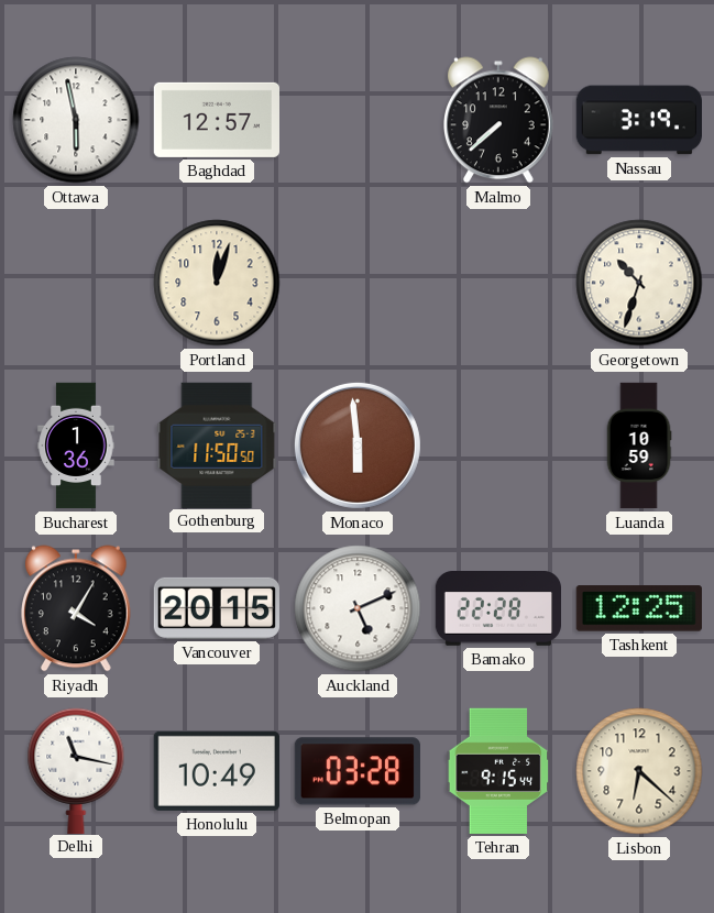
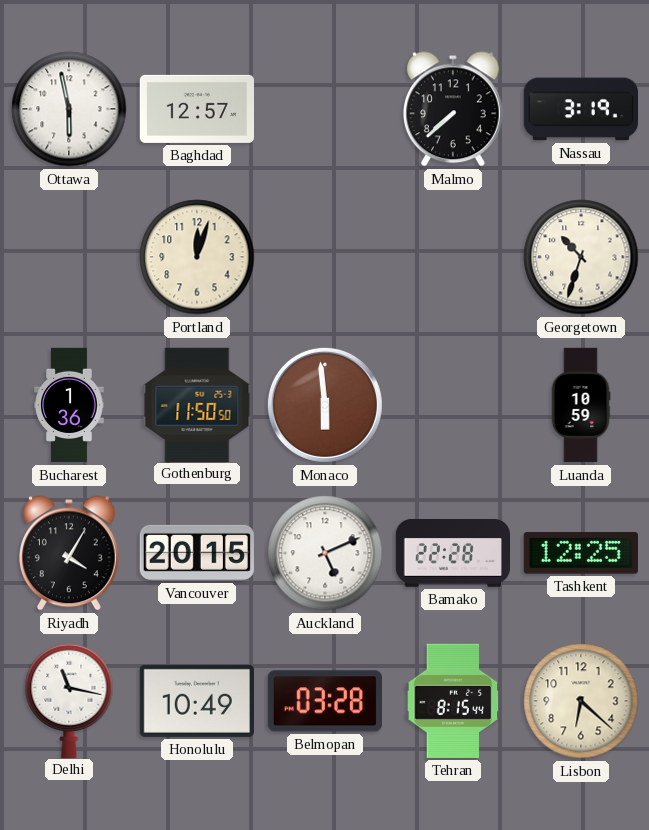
Tehran: 9:15 -> 8:15 (453, 701)
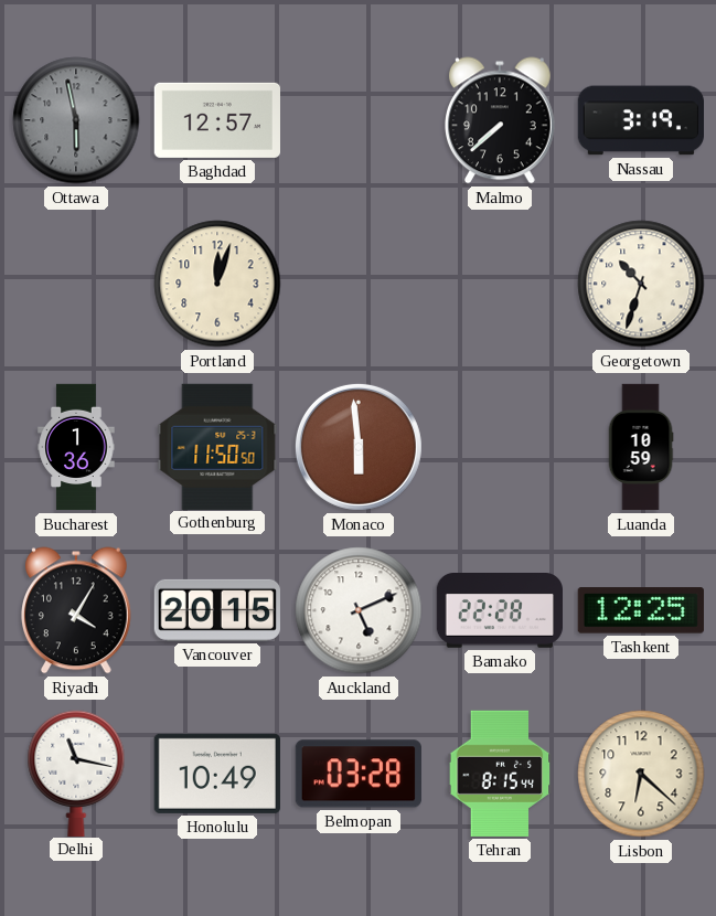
Ottawa dial: white -> grey (76, 120)
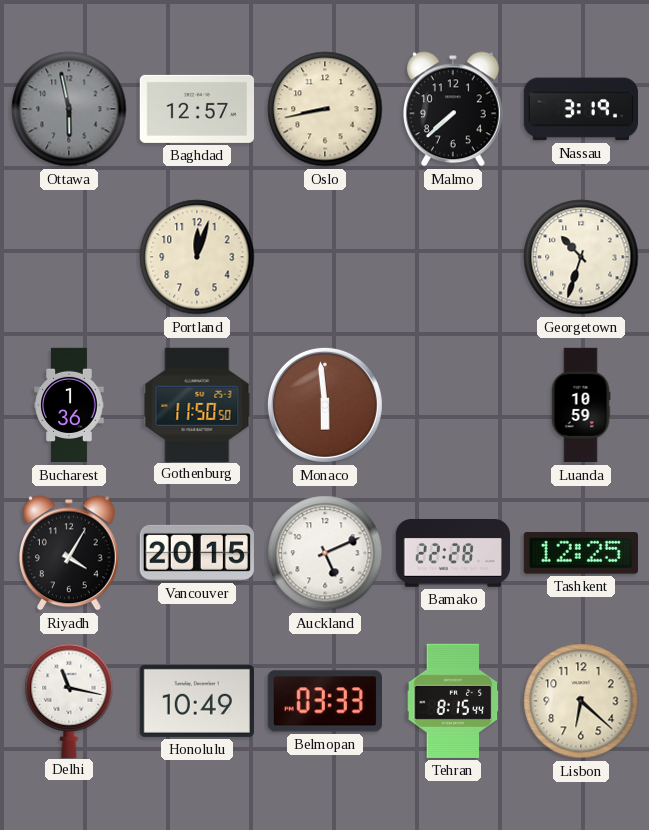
Oslo: none -> 8:43 (325, 109)
Belmopan: 03:28 -> 03:33 (325, 701)
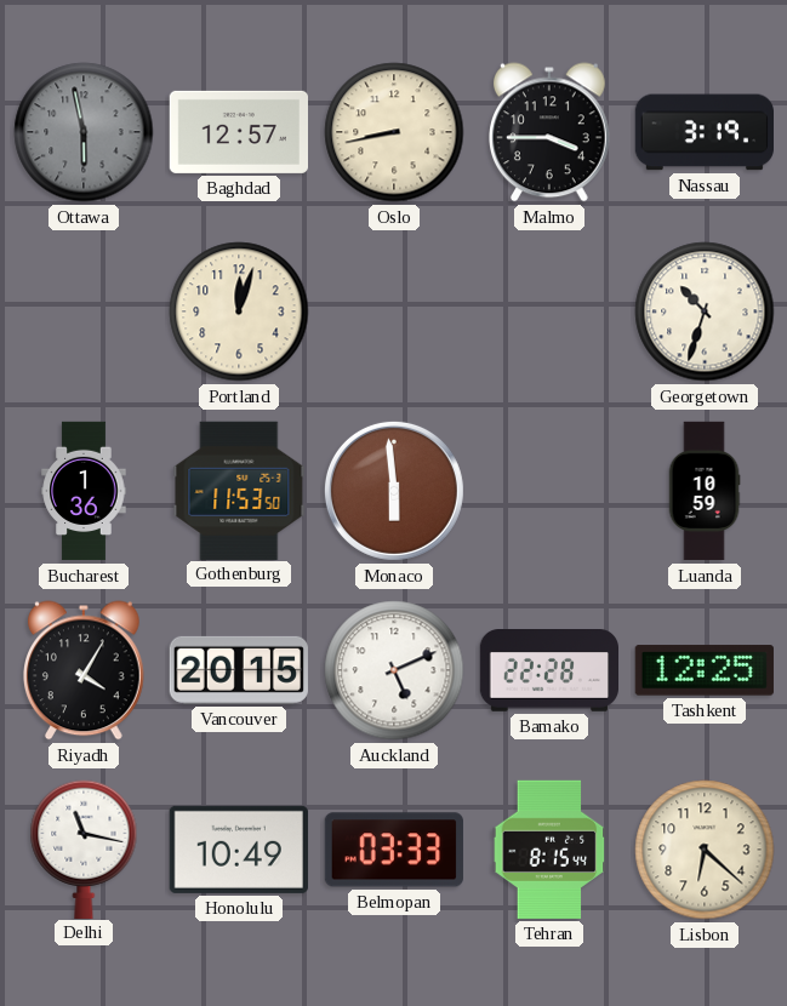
Malmo: 7:38 -> 3:45 (551, 132)
Gothenburg: 11:50 -> 11:53 (239, 490)
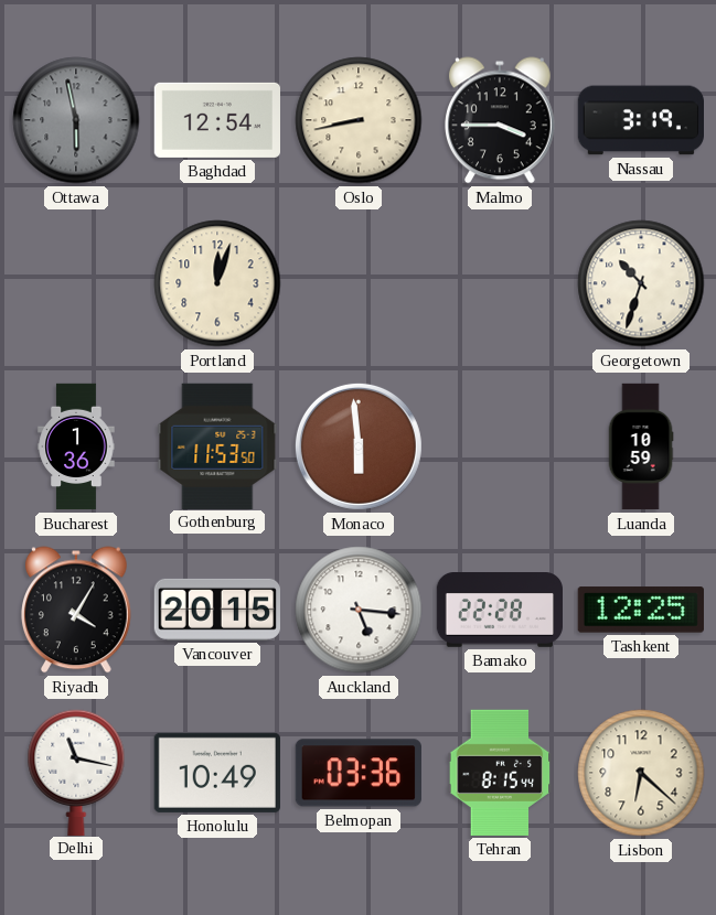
Baghdad: 12:57 -> 12:54 (216, 120)
Auckland: 5:11 -> 5:16 (359, 610)
Belmopan: 03:33 -> 03:36 (359, 773)
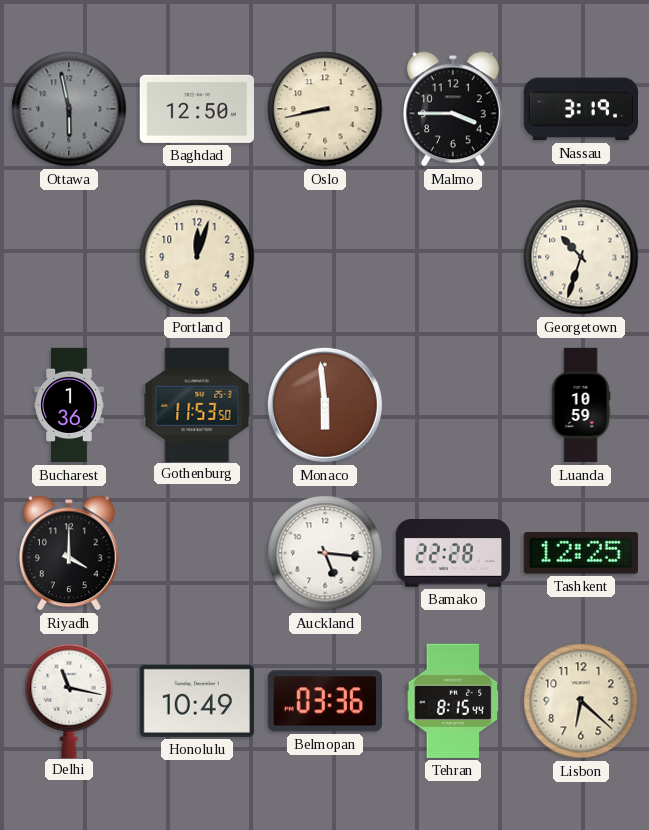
Baghdad: 12:54 -> 12:50 (196, 109)
Riyadh: 4:05 -> 4:00 (70, 553)
Vancouver: 20:15 -> none (217, 610)
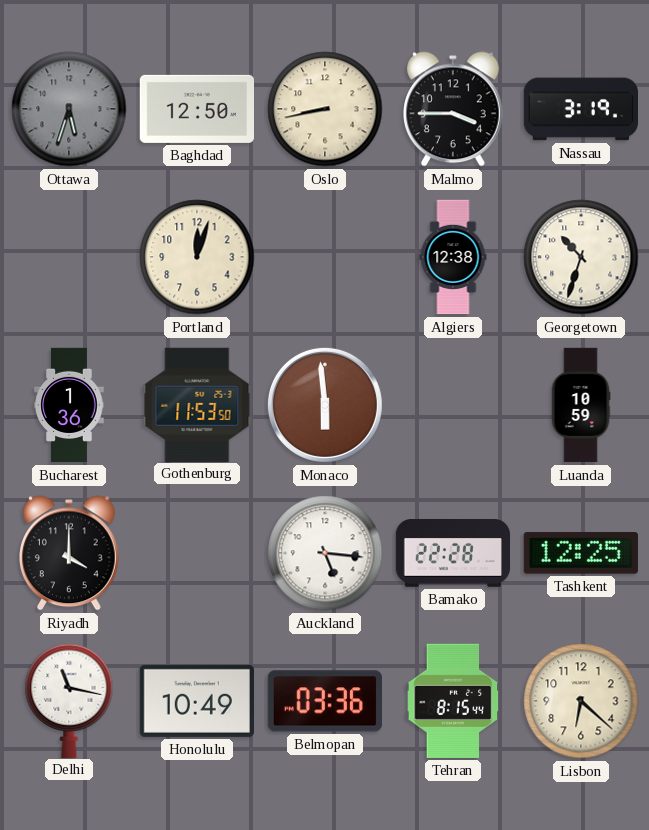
Ottawa: 5:58 -> 5:33 (69, 109)
Algiers: none -> 12:38 (453, 257)
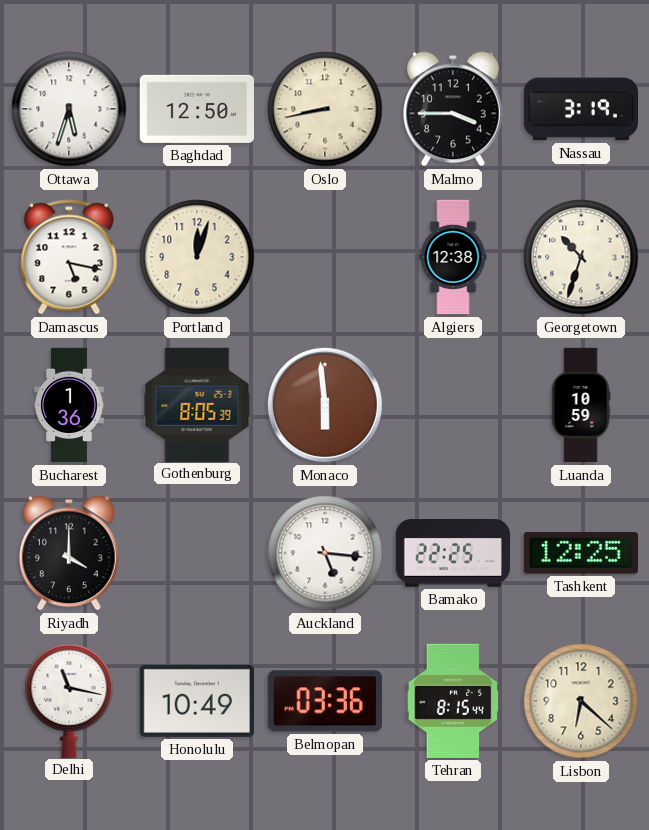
Ottawa dial: grey -> white (69, 109)
Damascus: none -> 5:17 (69, 257)
Gothenburg: 11:53 -> 8:05 (197, 404)
Bamako: 22:28 -> 22:25 (452, 554)
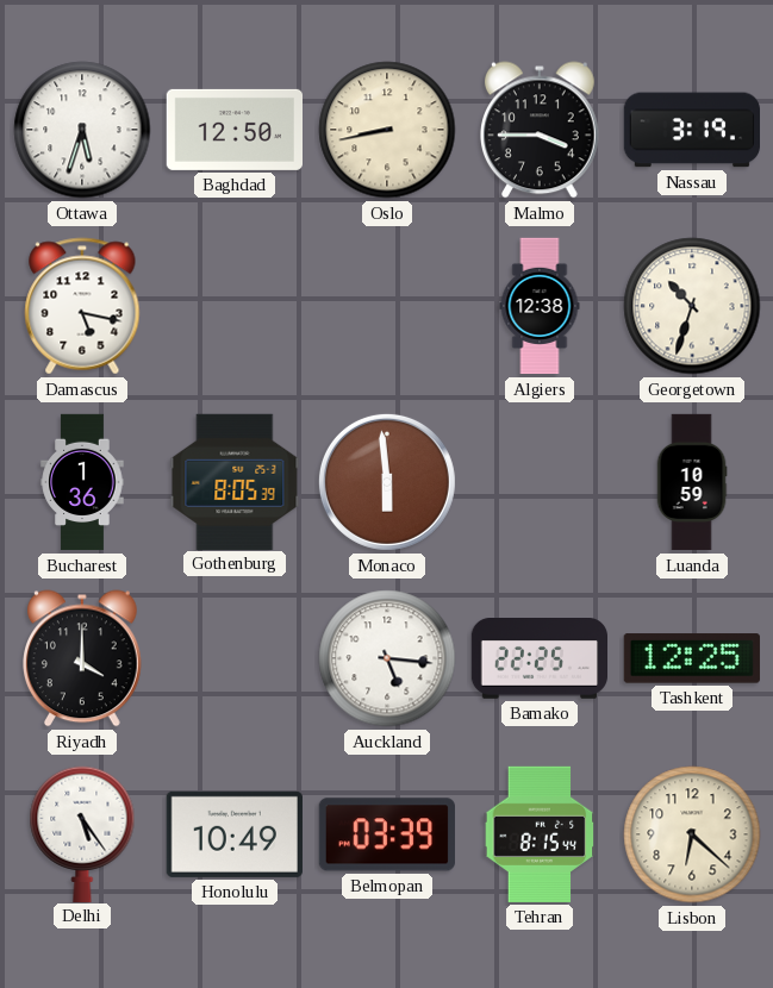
Portland: 12:03 -> none (197, 257)
Delhi: 11:17 -> 5:24 (82, 833)
Belmopan: 03:36 -> 03:39 (387, 834)
